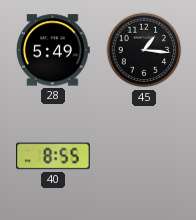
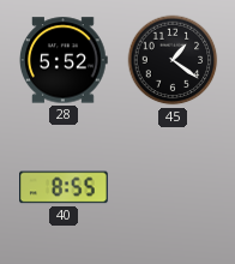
28: 5:49 -> 5:52 (65, 60)
45: 1:16 -> 1:21 (173, 60)
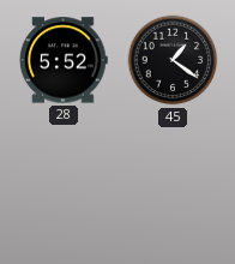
40: 8:55 -> none (64, 187)
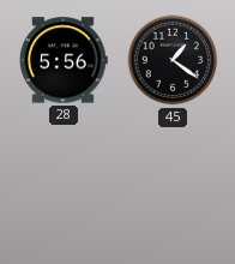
28: 5:52 -> 5:56 (65, 60)
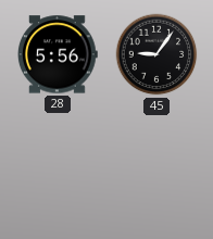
45: 1:21 -> 9:06 (156, 54)
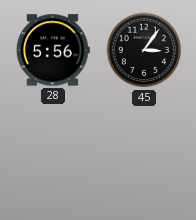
45: 9:06 -> 3:06 (144, 50)
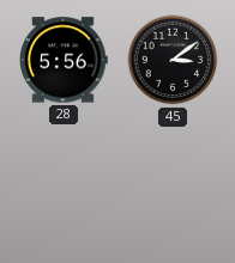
45: 3:06 -> 3:09 (173, 60)
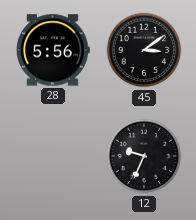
12: none -> 9:34 (144, 156)
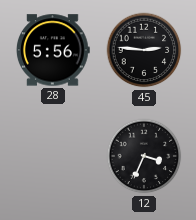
45: 3:09 -> 2:46 (144, 50)
12: 9:34 -> 3:34 (144, 156)
